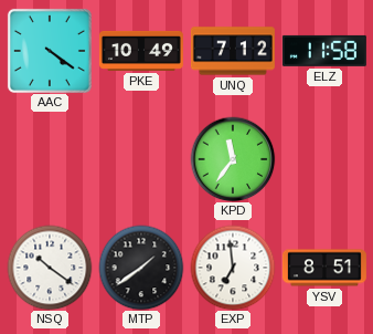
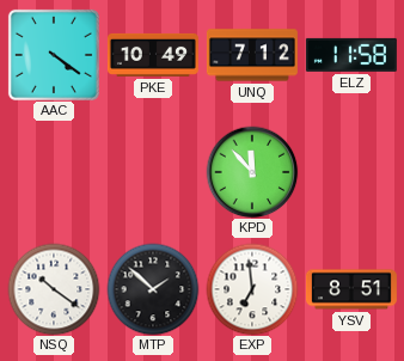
KPD: 11:36 -> 11:53 (252, 172)
MTP: 1:39 -> 1:52 (153, 289)
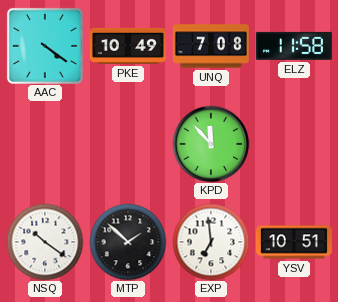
UNQ: 7:12 -> 7:08 (211, 46)
YSV: 8:51 -> 10:51 (294, 242)
